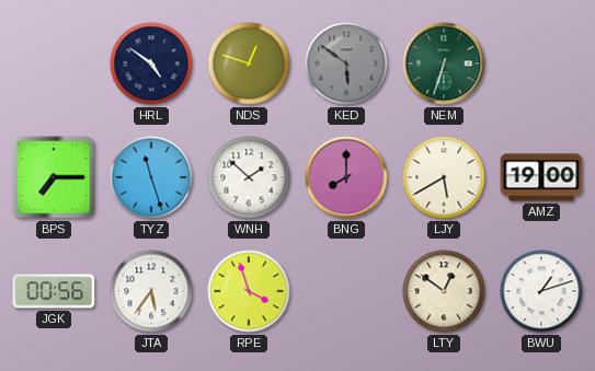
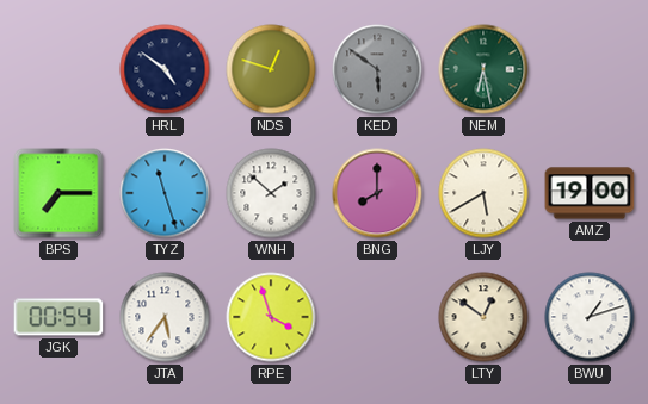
NEM: 6:33 -> 6:28 (483, 69)
JGK: 00:56 -> 00:54 (58, 317)
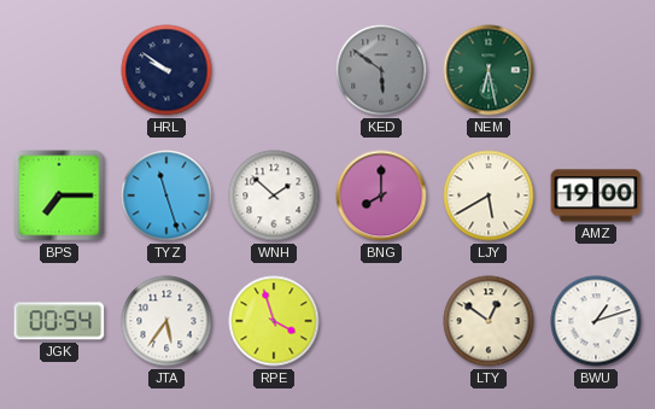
HRL: 4:51 -> 9:51 (166, 70)
NDS: 12:48 -> none (271, 69)
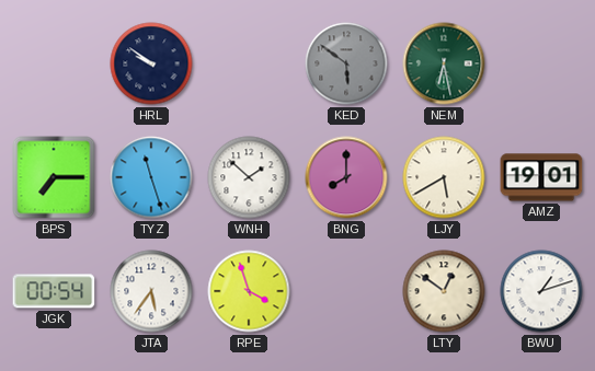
AMZ: 19:00 -> 19:01 (541, 177)
